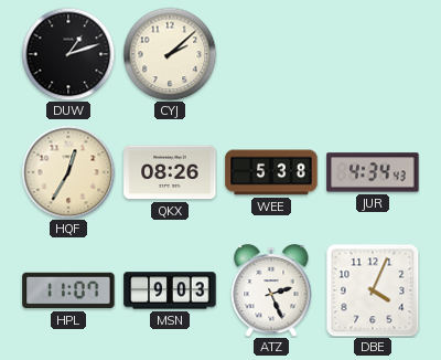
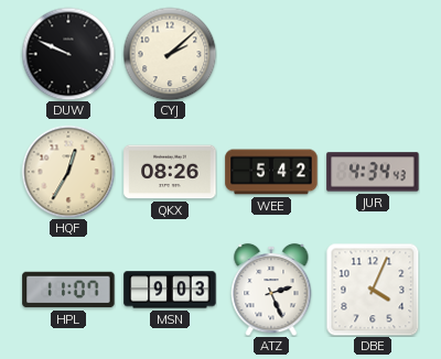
DUW: 1:12 -> 9:49 (68, 54)
WEE: 5:38 -> 5:42 (271, 172)
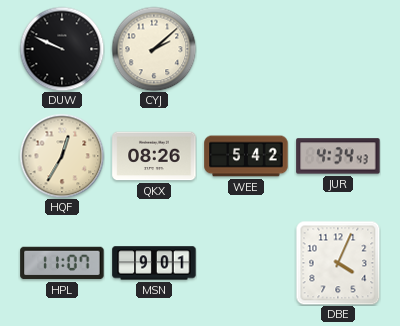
MSN: 9:03 -> 9:01 (154, 263)
ATZ: 2:26 -> none (271, 290)
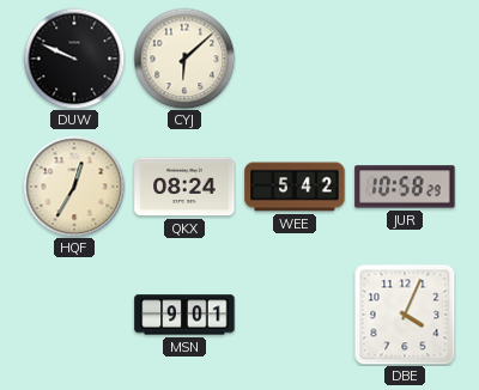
CYJ: 2:08 -> 6:08 (184, 59)
QKX: 08:26 -> 08:24 (184, 187)
JUR: 4:34 -> 10:58 (405, 187)
HPL: 11:07 -> none (62, 263)
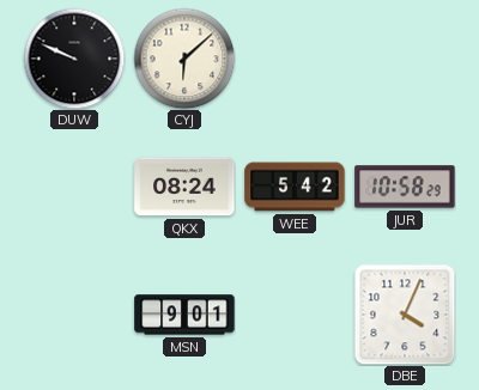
HQF: 12:35 -> none (74, 187)
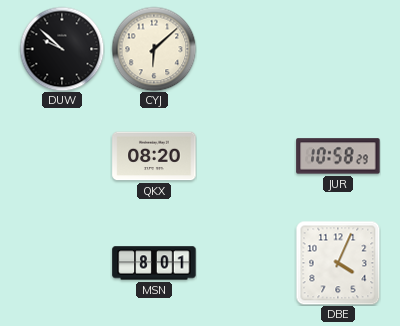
DUW: 9:49 -> 9:52 (62, 49)
QKX: 08:24 -> 08:20 (154, 156)
WEE: 5:42 -> none (295, 187)
MSN: 9:01 -> 8:01 (154, 263)
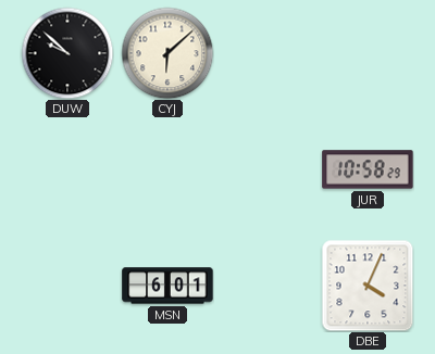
QKX: 08:20 -> none (154, 156)
MSN: 8:01 -> 6:01 (167, 286)
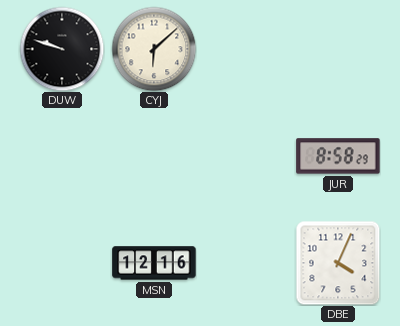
DUW: 9:52 -> 9:48 (62, 49)
JUR: 10:58 -> 8:58 (338, 156)
MSN: 6:01 -> 12:16 (154, 263)
